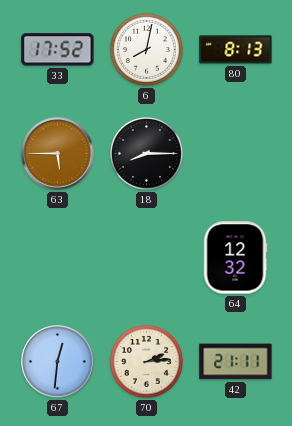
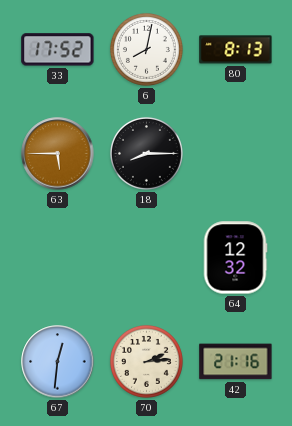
42: 21:11 -> 21:16 (236, 362)
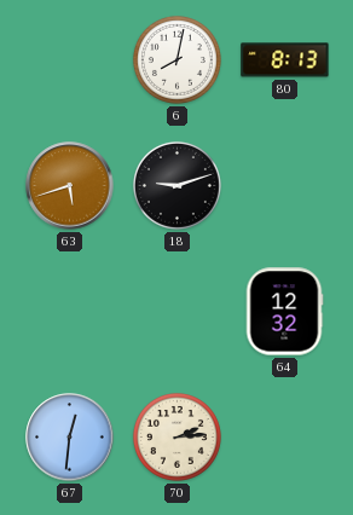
33: 17:52 -> none (58, 50)
63: 5:45 -> 5:42 (70, 186)
18: 8:15 -> 9:12 (176, 185)
42: 21:16 -> none (236, 362)
